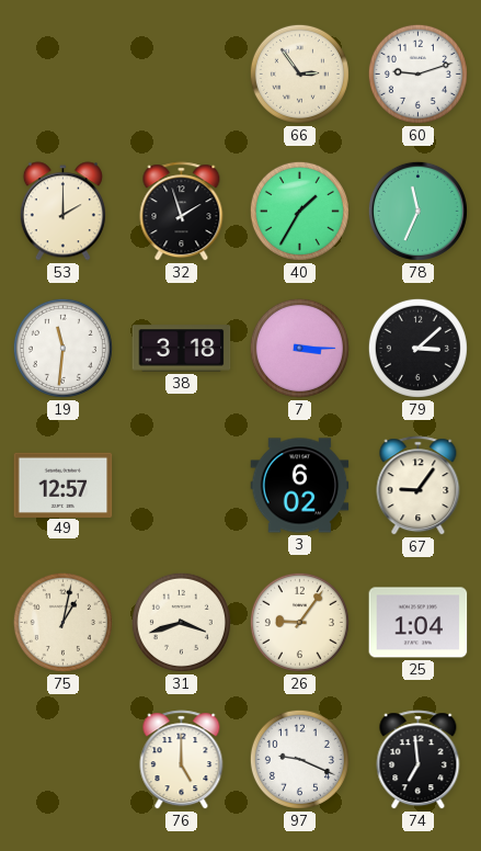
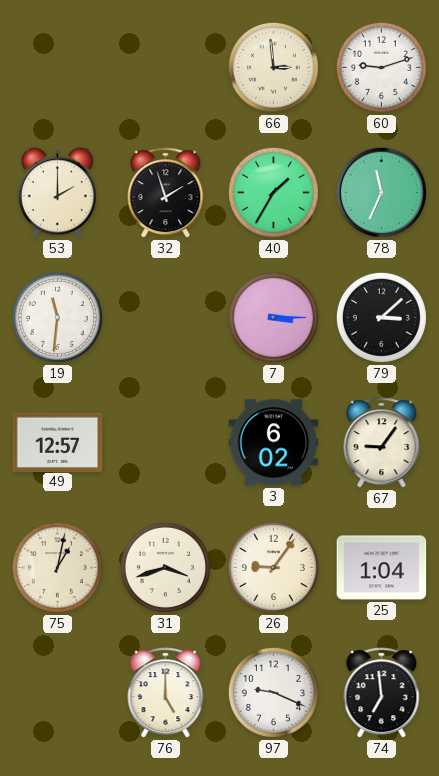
66: 2:54 -> 2:59 (273, 67)
38: 3:18 -> none (182, 349)
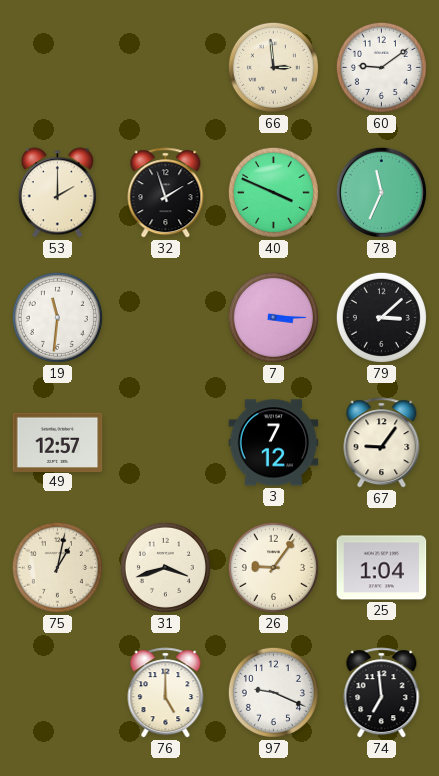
60: 9:12 -> 9:09 (381, 67)
40: 1:35 -> 3:49 (273, 192)
3: 6:02 -> 7:12 (274, 443)
